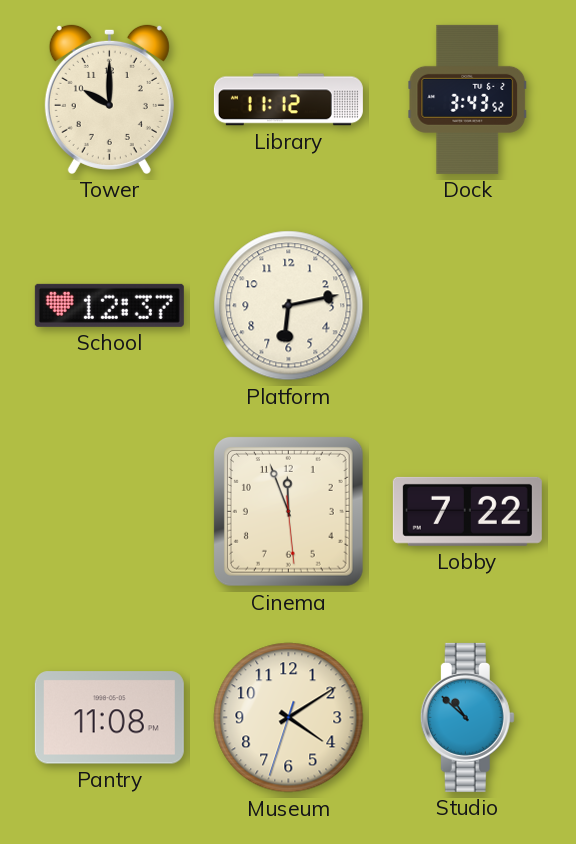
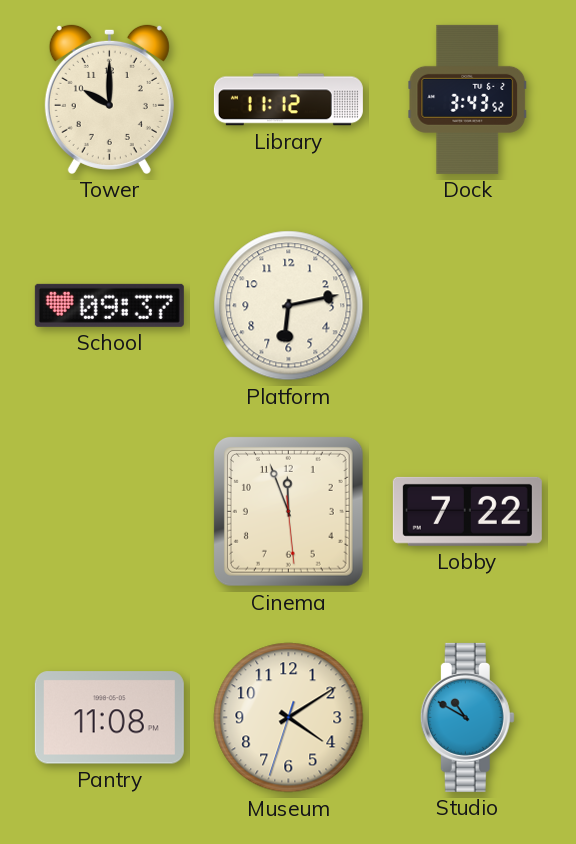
School: 12:37 -> 09:37 (109, 305)
Studio: 10:52 -> 10:50 (467, 717)
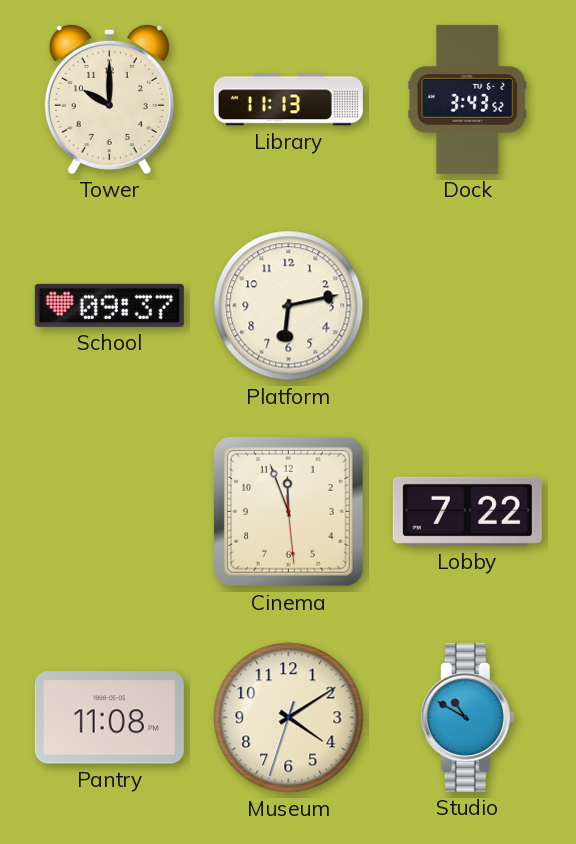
Library: 11:12 -> 11:13 (288, 100)
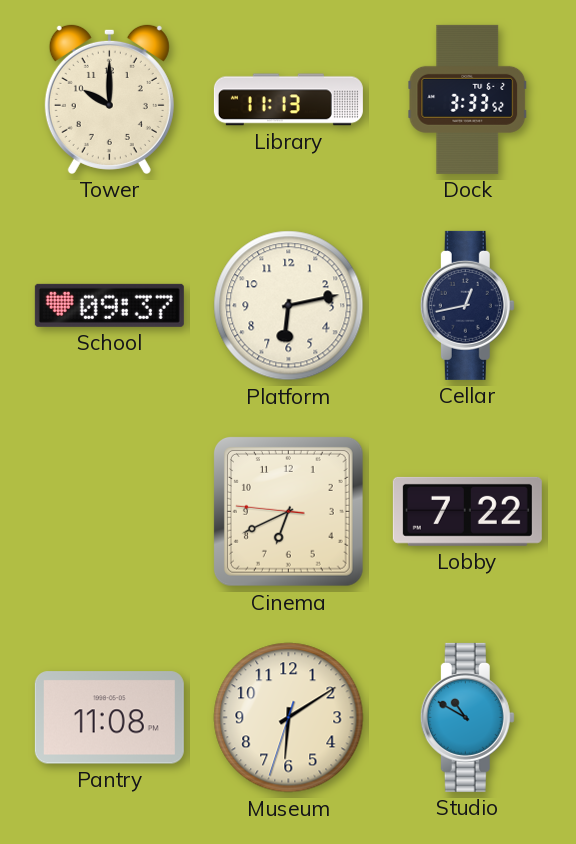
Dock: 3:43 -> 3:33 (468, 99)
Cellar: none -> 12:43 (467, 305)
Cinema: 11:56 -> 6:40 (288, 511)
Museum: 4:09 -> 6:09 (289, 718)
